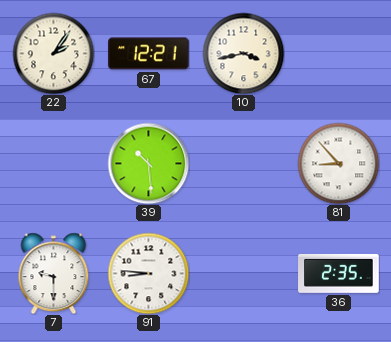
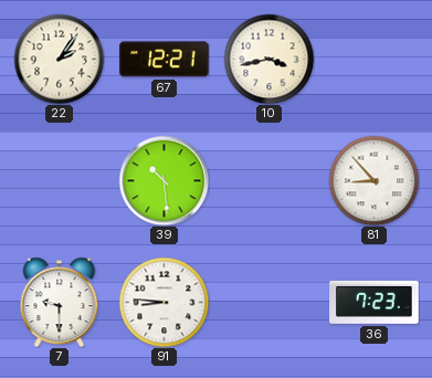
36: 2:35 -> 7:23 (375, 302)
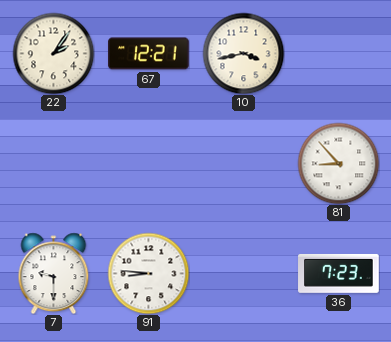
39: 10:29 -> none (164, 180)
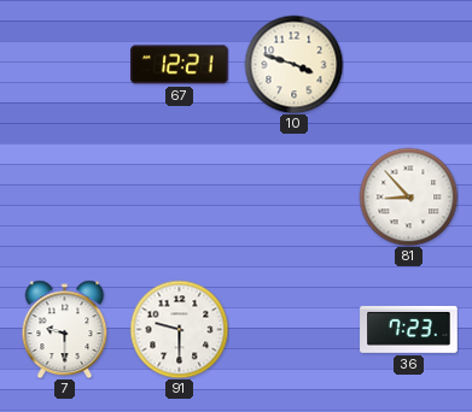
22: 2:06 -> none (53, 53)
10: 3:43 -> 3:48 (293, 64)
91: 8:46 -> 9:30 (179, 329)
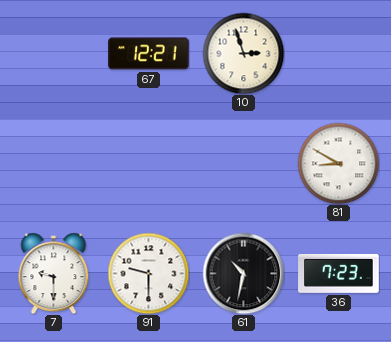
10: 3:48 -> 2:57 (243, 53)
81: 8:53 -> 8:50 (338, 163)
61: none -> 10:32 (243, 273)
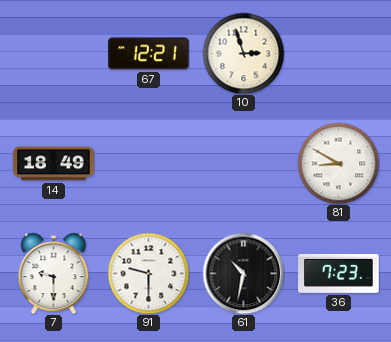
14: none -> 18:49 (54, 164)
